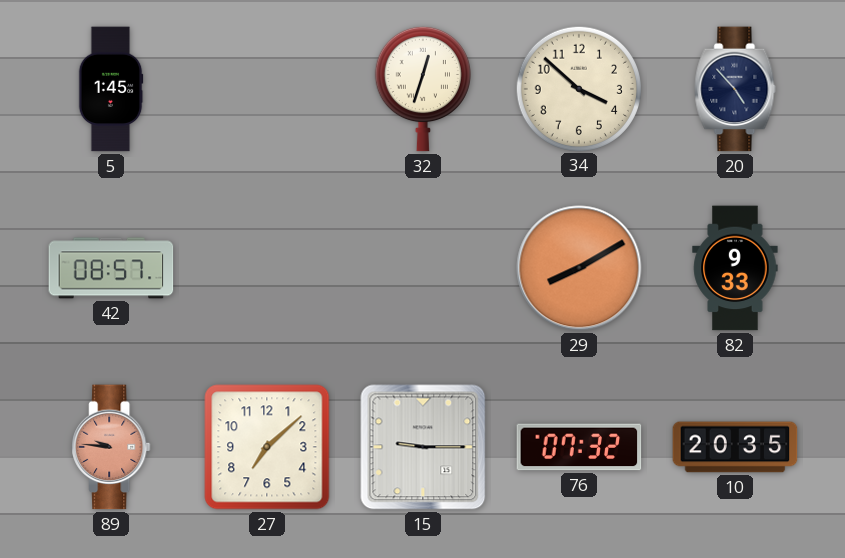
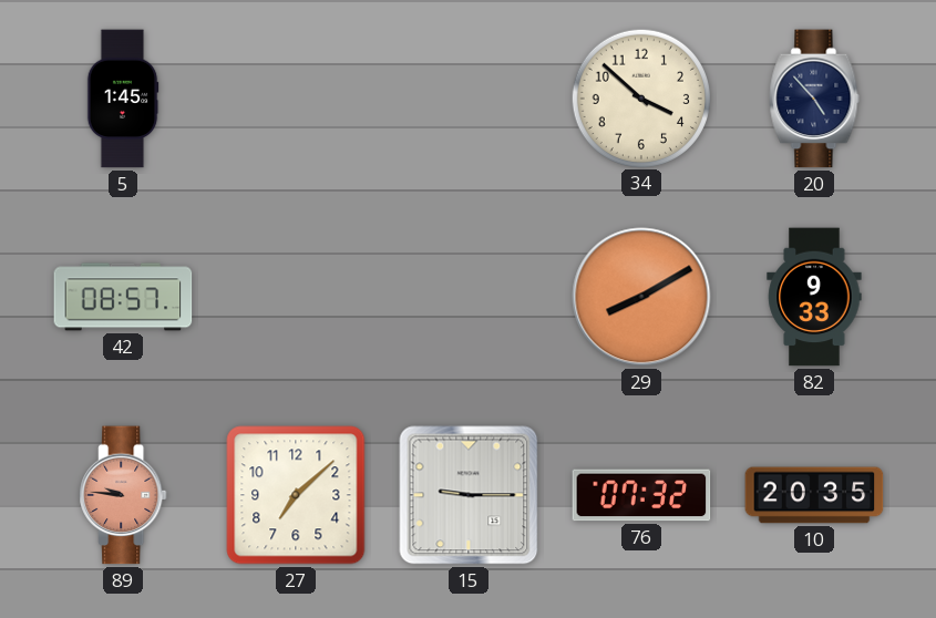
32: 12:33 -> none (423, 89)
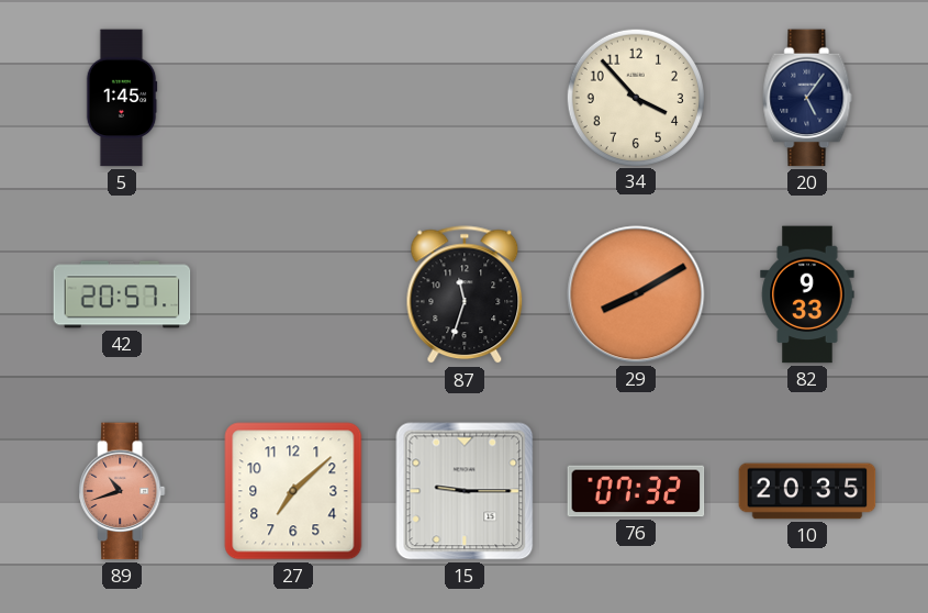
34: 3:52 -> 3:53 (635, 97)
20: 4:53 -> 5:06 (807, 98)
42: 08:57 -> 20:57 (122, 294)
87: none -> 11:33 (465, 296)
89: 9:46 -> 10:42 (122, 491)
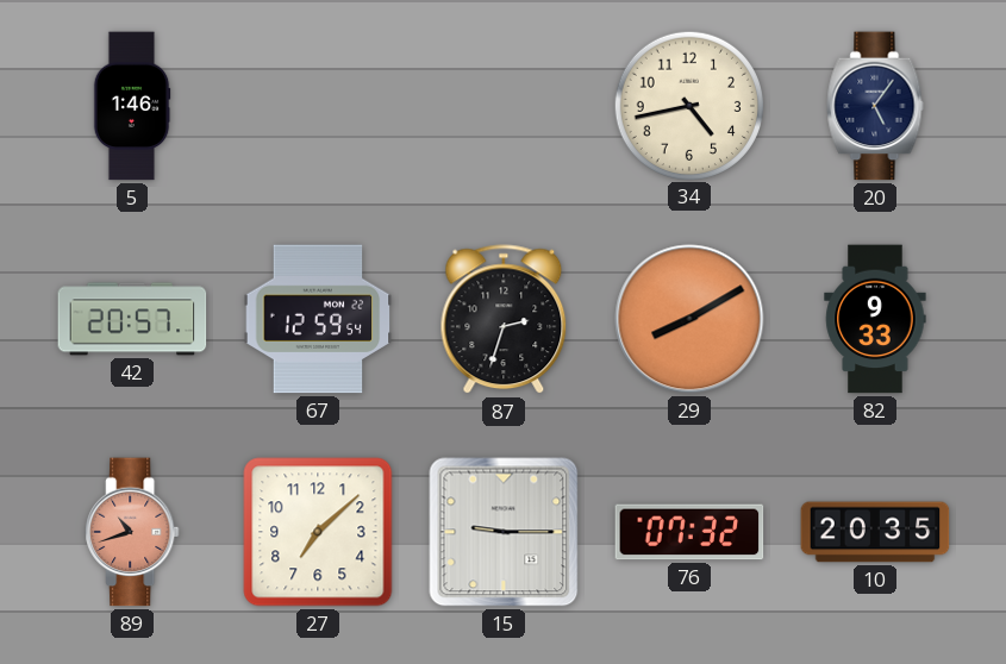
5: 1:45 -> 1:46 (132, 106)
34: 3:53 -> 4:43 (688, 105)
67: none -> 12:59 (318, 319)
87: 11:33 -> 2:33 (504, 320)
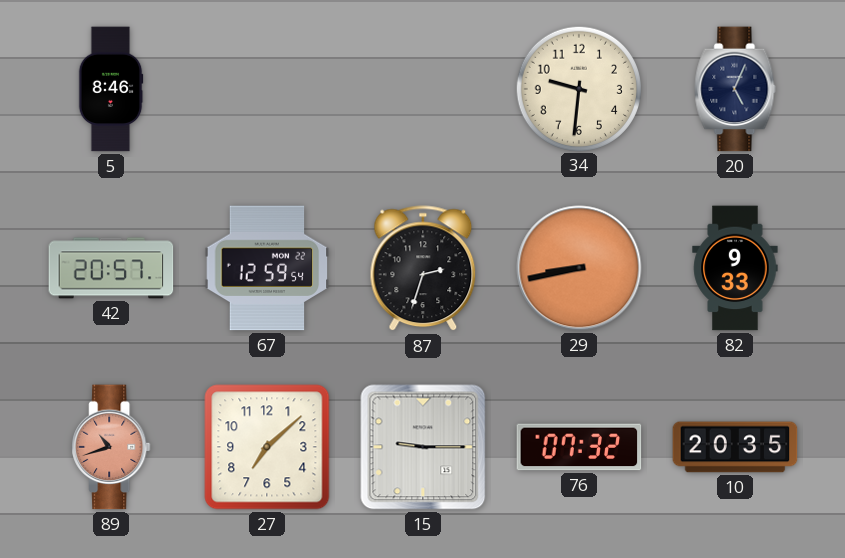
5: 1:46 -> 8:46 (111, 89)
34: 4:43 -> 9:31 (578, 88)
20: 5:06 -> 5:04 (735, 89)
29: 8:10 -> 8:43 (579, 268)
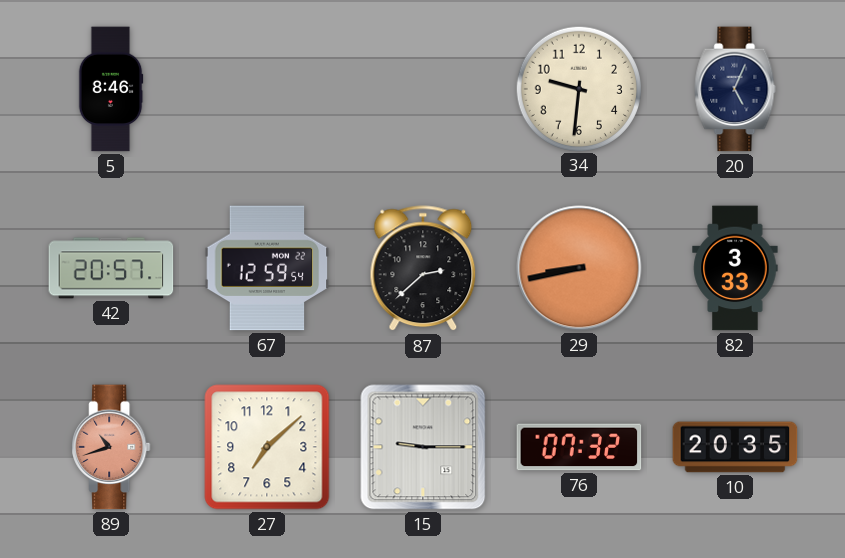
87: 2:33 -> 2:38 (423, 269)
82: 9:33 -> 3:33 (735, 268)
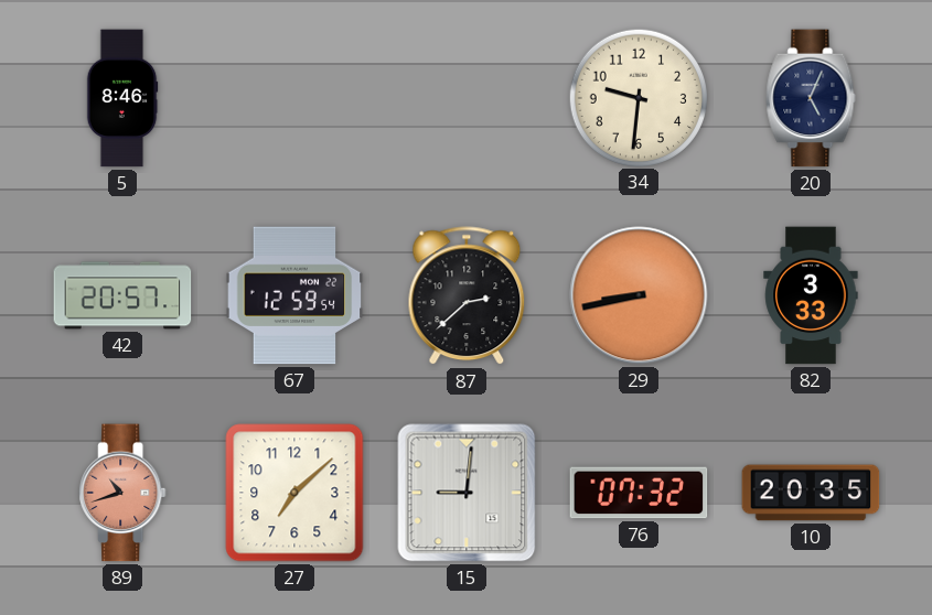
15: 9:15 -> 9:01 (467, 493)
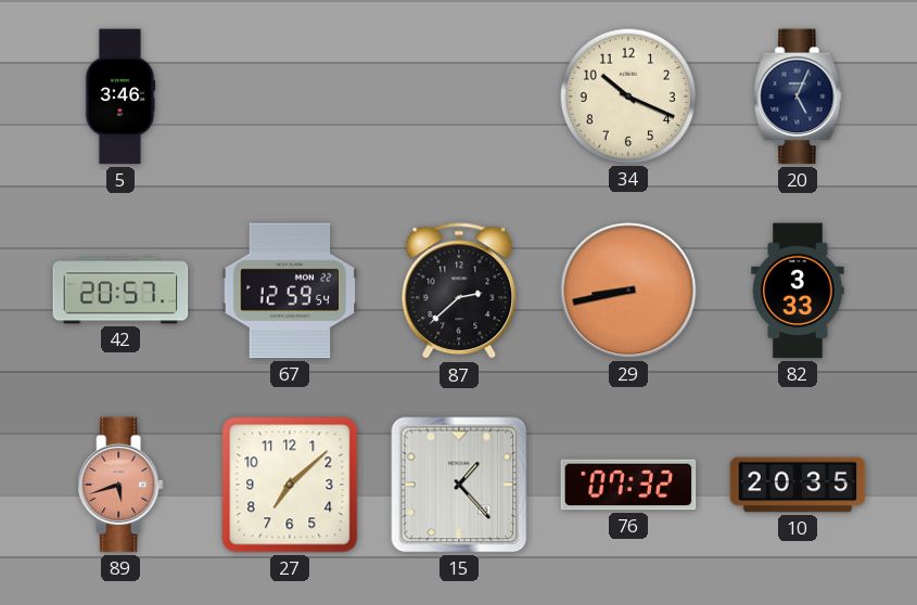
5: 8:46 -> 3:46 (120, 96)
34: 9:31 -> 10:19 (627, 95)
89: 10:42 -> 5:42 (120, 485)
15: 9:01 -> 1:23 (459, 485)
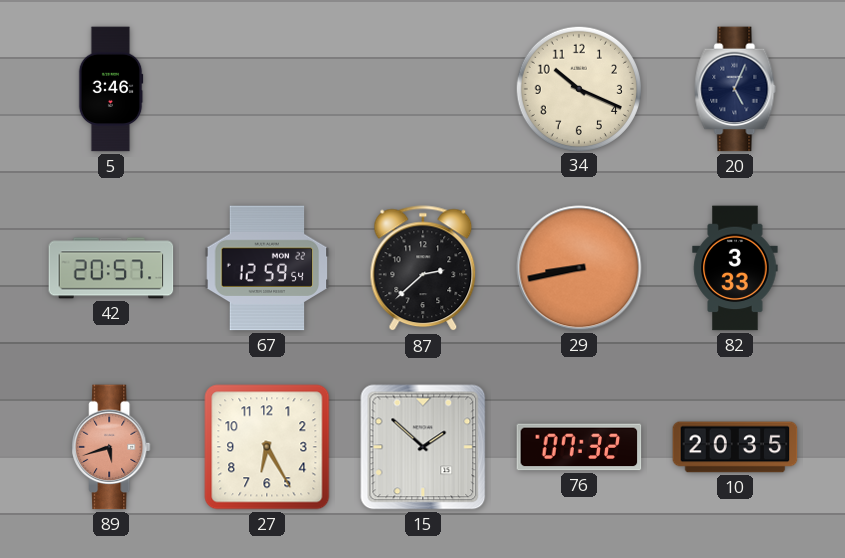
27: 7:08 -> 6:25 (267, 447)
15: 1:23 -> 1:52 (423, 447)
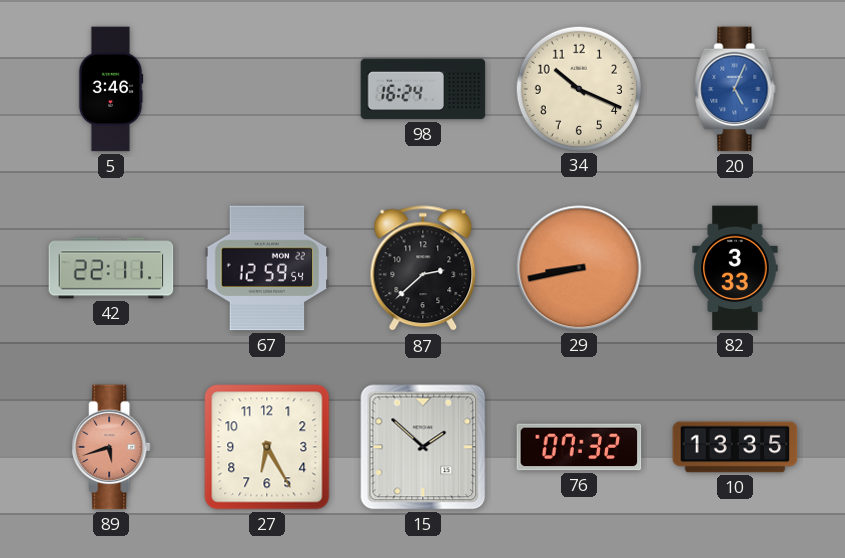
98: none -> 16:24 (423, 89)
20 dial: navy -> blue (735, 89)
42: 20:57 -> 22:11 (111, 268)
10: 20:35 -> 13:35 (735, 447)
